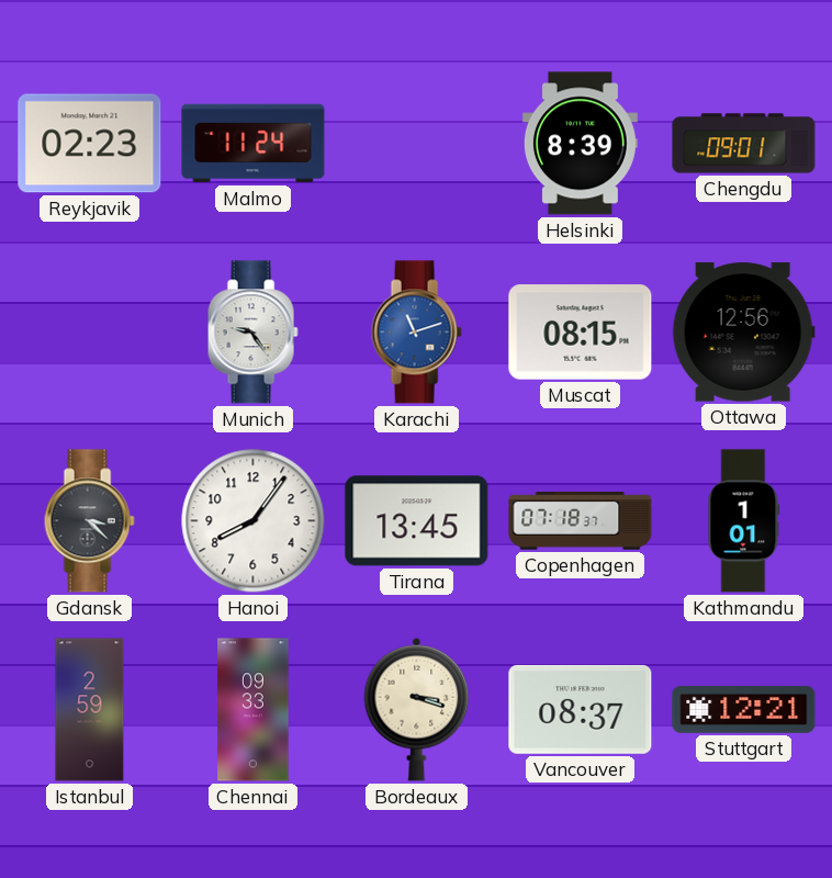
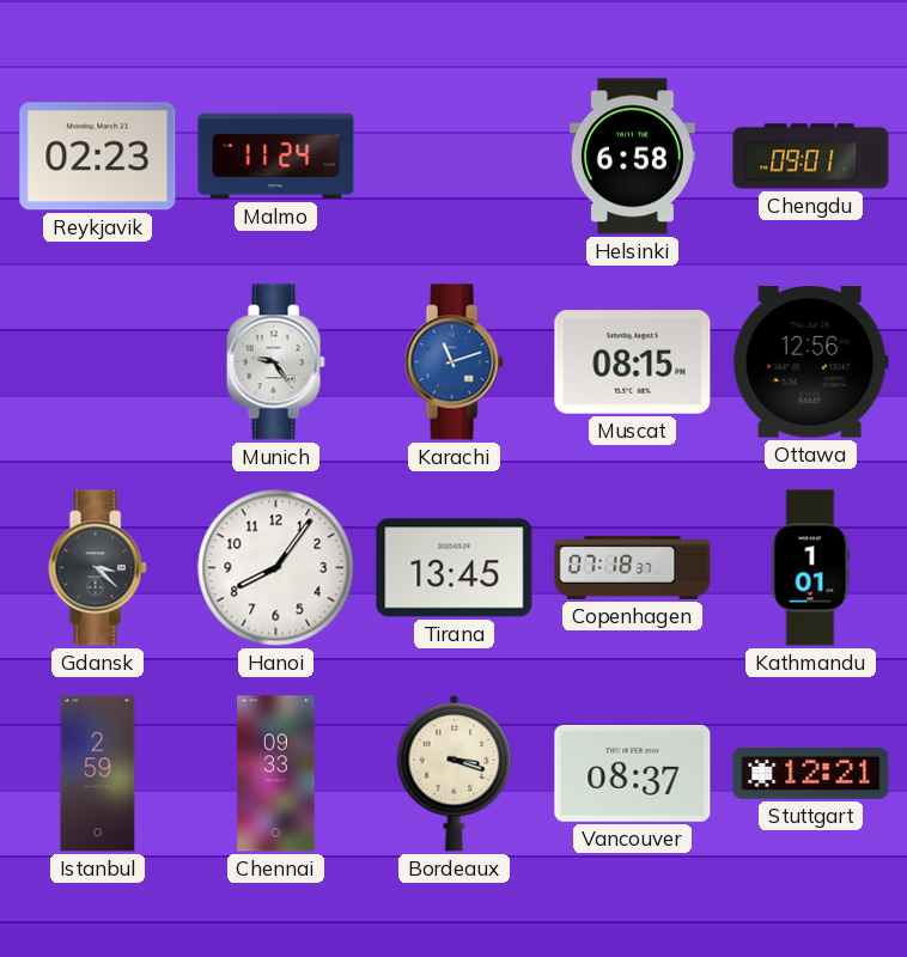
Helsinki: 8:39 -> 6:58 (632, 157)
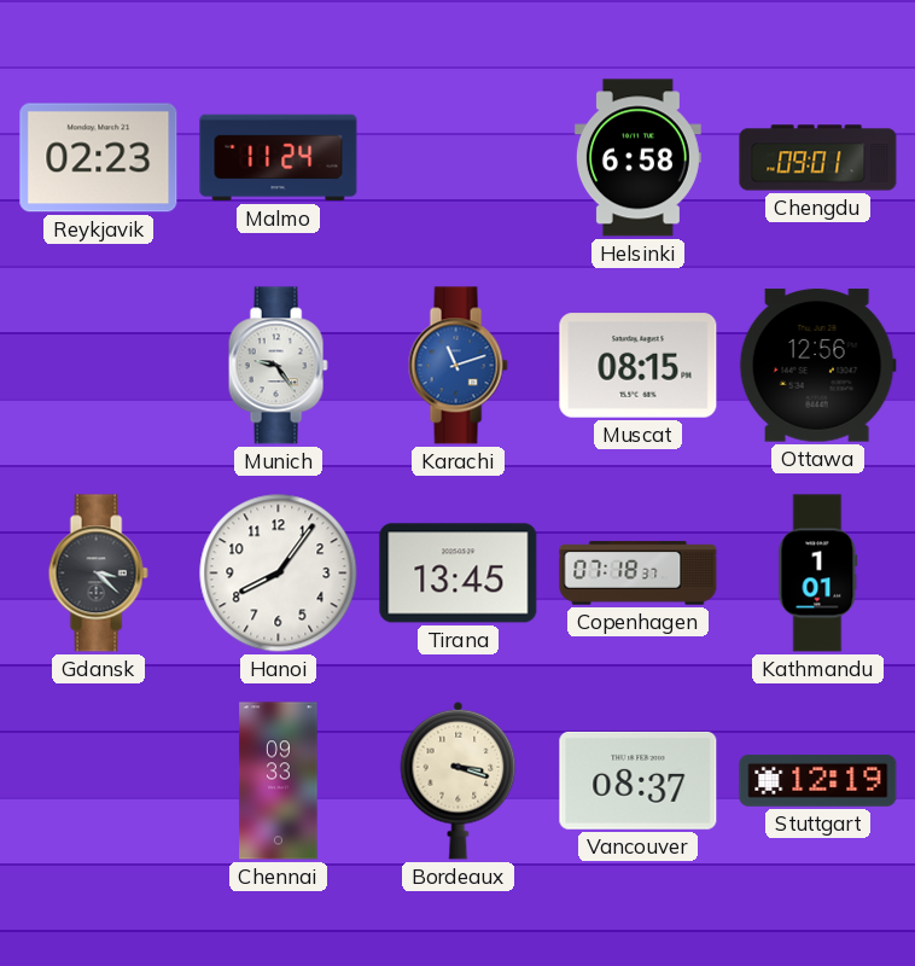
Istanbul: 2:59 -> none (98, 774)
Stuttgart: 12:21 -> 12:19 (818, 780)
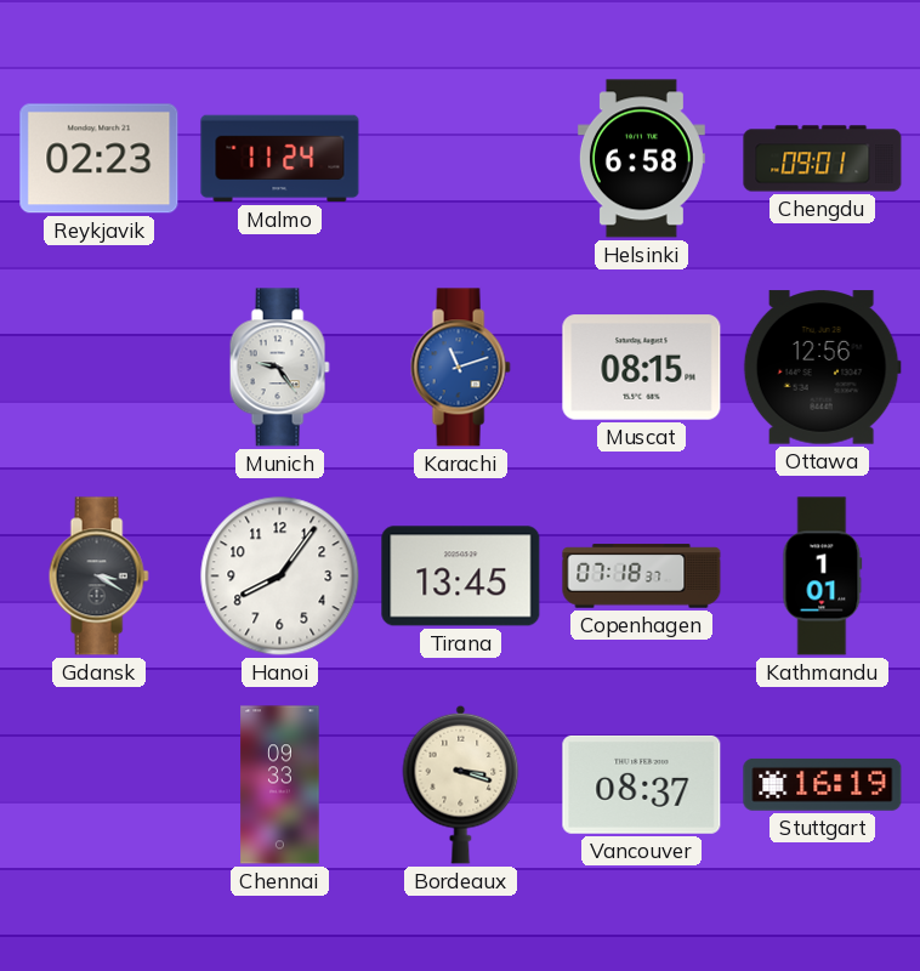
Gdansk: 3:22 -> 3:20 (98, 577)
Stuttgart: 12:19 -> 16:19 (823, 784)
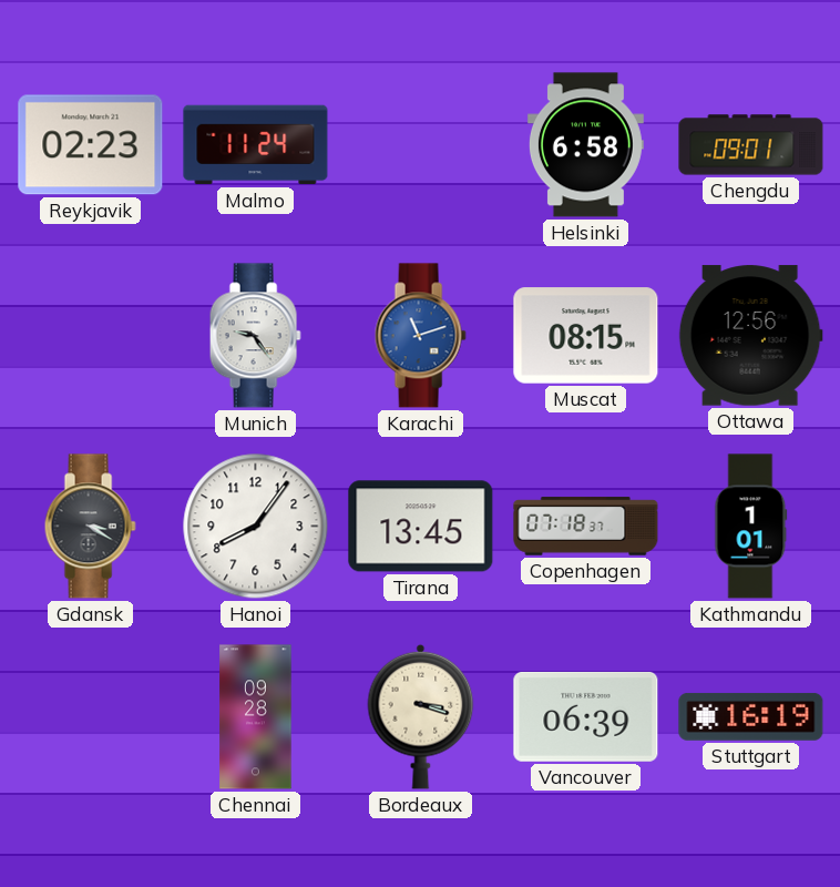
Chennai: 09:33 -> 09:28 (256, 717)
Vancouver: 08:37 -> 06:39 (586, 716)
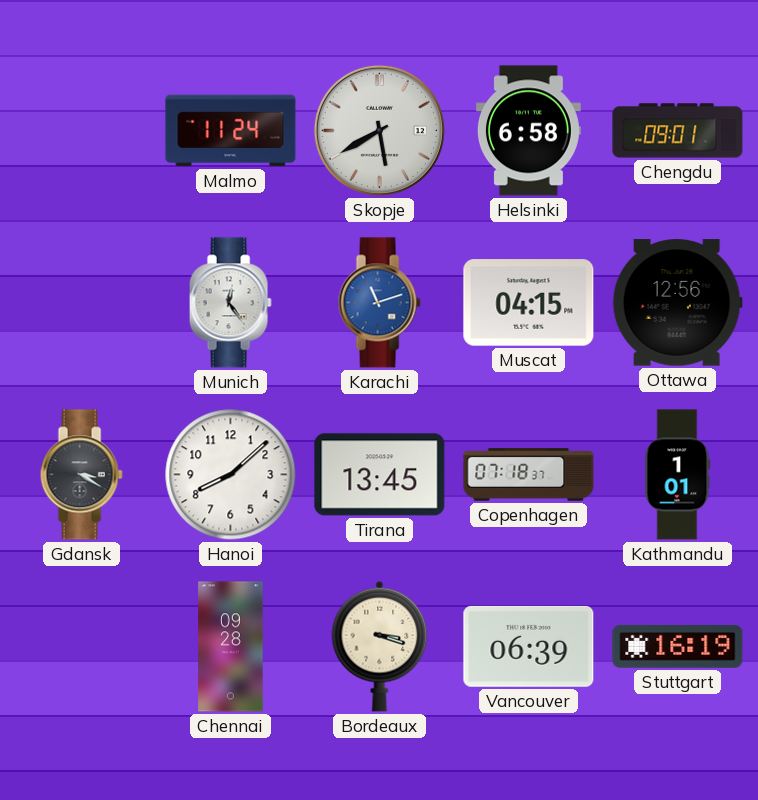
Reykjavik: 02:23 -> none (91, 145)
Skopje: none -> 5:40 (379, 130)
Munich: 9:24 -> 12:24 (230, 303)
Muscat: 08:15 -> 04:15 (529, 303)
Hanoi: 8:06 -> 8:08 (231, 475)
